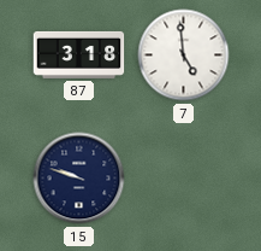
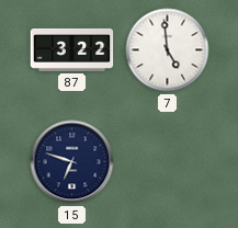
87: 3:18 -> 3:22 (72, 49)
15: 9:48 -> 6:48 (72, 162)
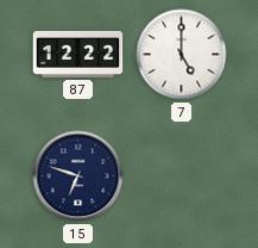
87: 3:22 -> 12:22 (78, 54)
7: 4:59 -> 5:00 (182, 55)
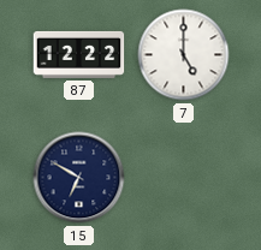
15: 6:48 -> 6:50 (79, 178)
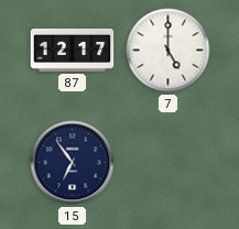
87: 12:22 -> 12:17 (73, 50)
15: 6:50 -> 6:54 (73, 163)
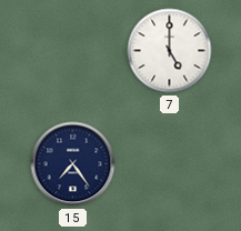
87: 12:17 -> none (73, 50)
15: 6:54 -> 7:24 (73, 164)
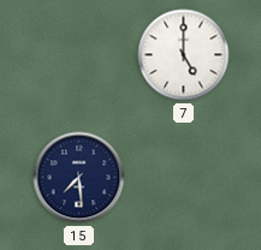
15: 7:24 -> 7:29 (79, 178)
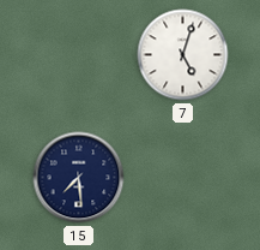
7: 5:00 -> 5:03 (183, 55)
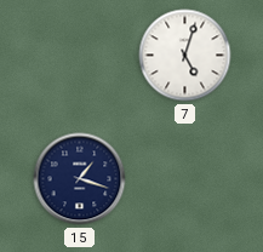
15: 7:29 -> 1:18 (80, 179)
